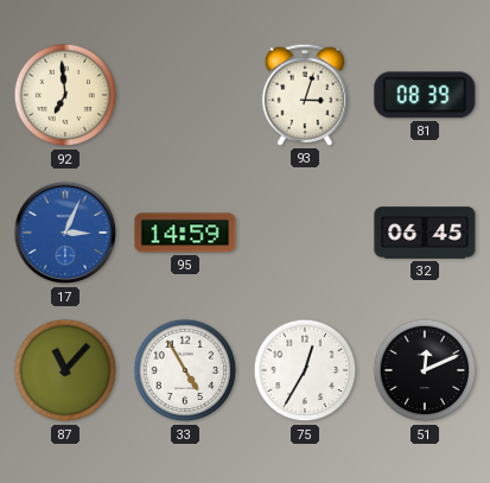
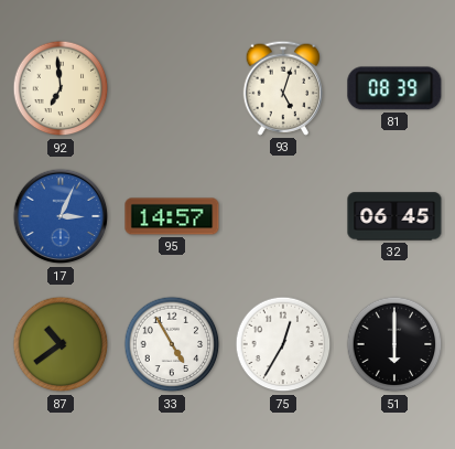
93: 3:03 -> 5:03 (282, 88)
95: 14:59 -> 14:57 (172, 216)
87: 11:07 -> 10:39 (61, 344)
51: 12:11 -> 6:00 (394, 344)
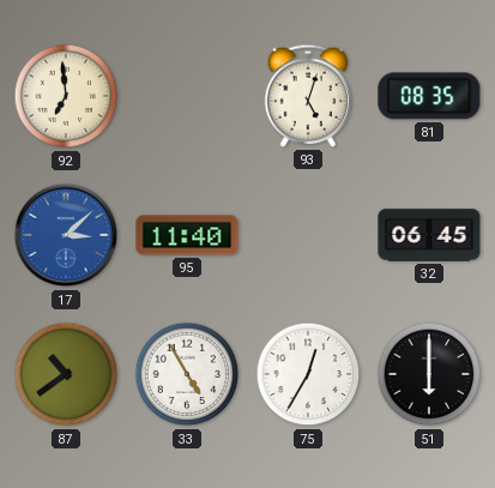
81: 08:39 -> 08:35 (429, 96)
17: 3:04 -> 3:08 (66, 235)
95: 14:57 -> 11:40 (187, 235)
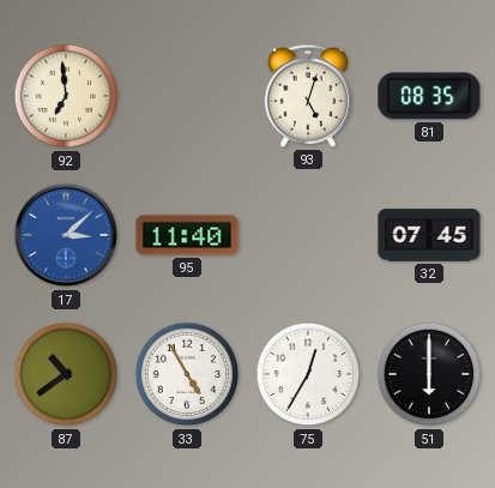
32: 06:45 -> 07:45 (429, 235)
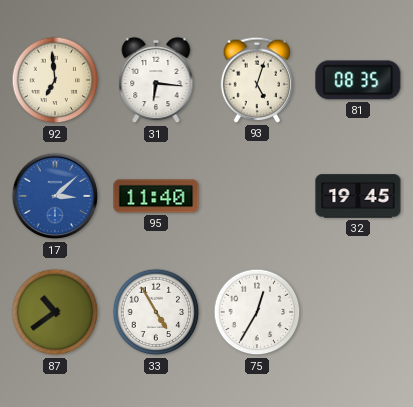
31: none -> 6:16 (156, 80)
32: 07:45 -> 19:45 (358, 196)
51: 6:00 -> none (429, 374)
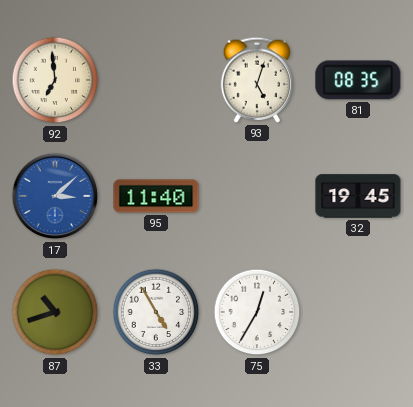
31: 6:16 -> none (156, 80)
87: 10:39 -> 10:42 (55, 312)
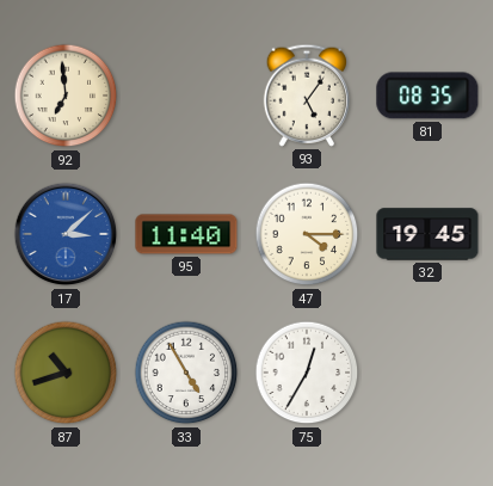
93: 5:03 -> 5:06 (306, 96)
47: none -> 4:15 (307, 234)
